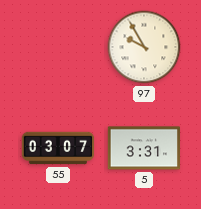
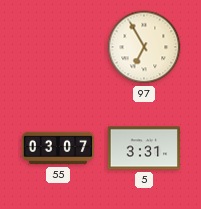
97: 9:55 -> 6:55 (144, 47)
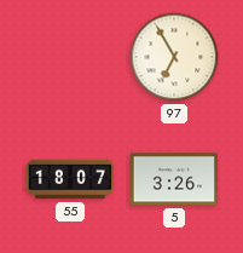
55: 03:07 -> 18:07 (70, 179)
5: 3:31 -> 3:26 (174, 179)
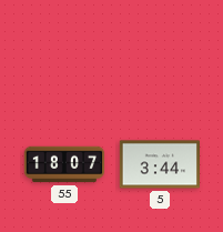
97: 6:55 -> none (174, 57)
5: 3:26 -> 3:44 (160, 164)
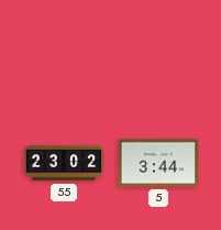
55: 18:07 -> 23:02 (64, 163)
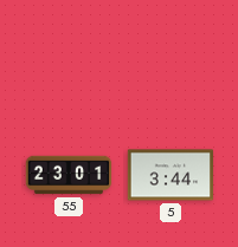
55: 23:02 -> 23:01 (69, 175)
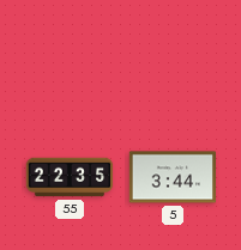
55: 23:01 -> 22:35 (70, 177)
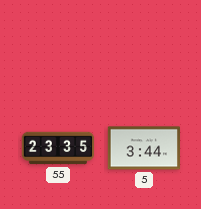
55: 22:35 -> 23:35 (58, 148)
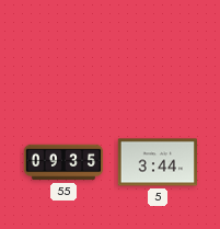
55: 23:35 -> 09:35 (63, 162)
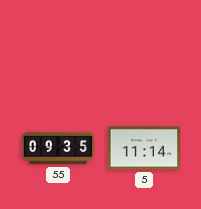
5: 3:44 -> 11:14 (144, 148)
